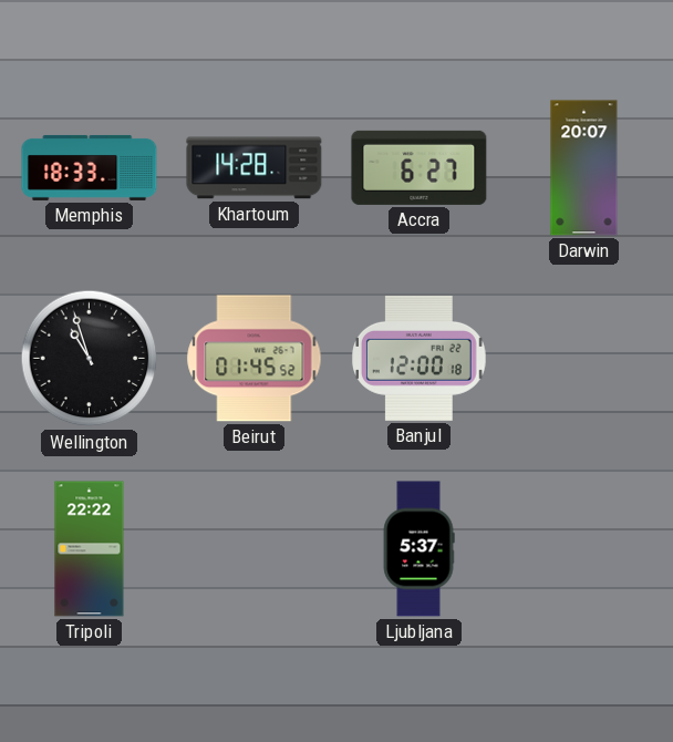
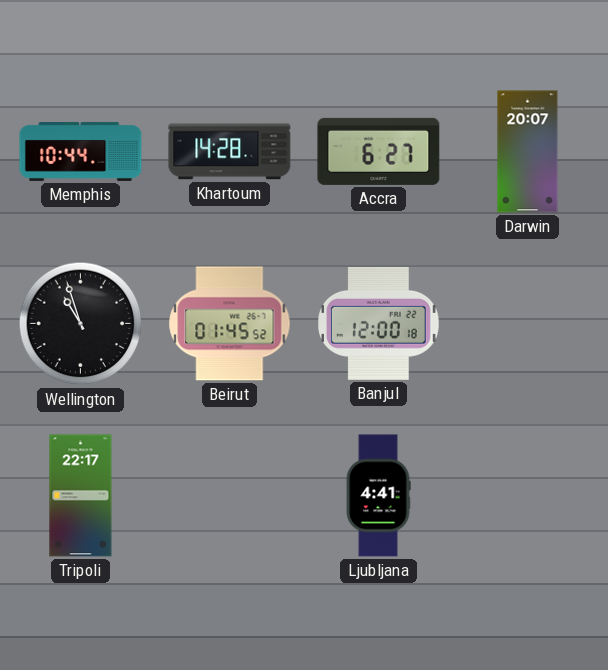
Memphis: 18:33 -> 10:44 (81, 151)
Tripoli: 22:22 -> 22:17 (81, 496)
Ljubljana: 5:37 -> 4:41 (378, 496)
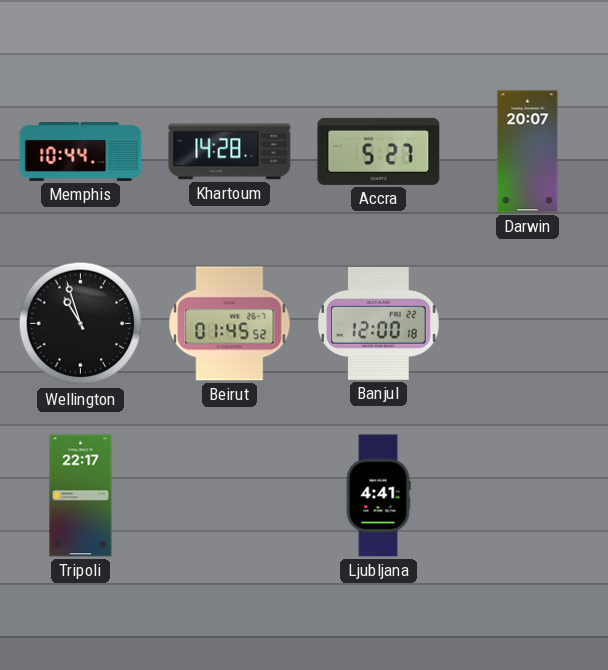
Accra: 6:27 -> 5:27 (379, 151)
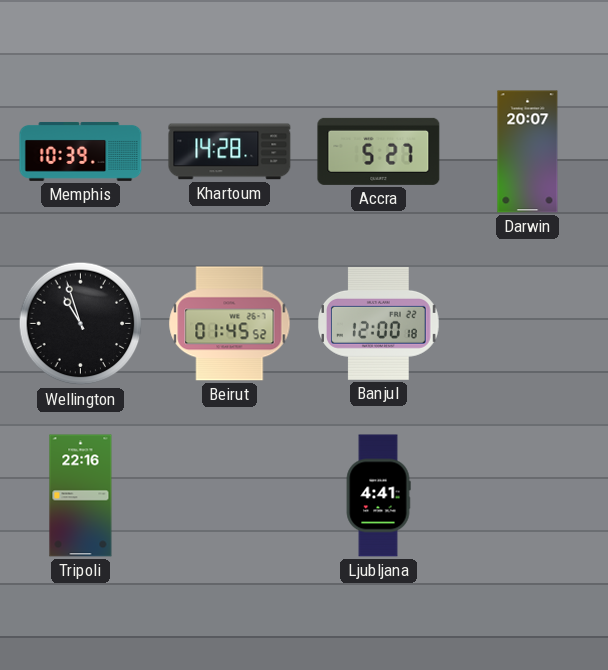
Memphis: 10:44 -> 10:39 (81, 151)
Tripoli: 22:17 -> 22:16 (81, 496)
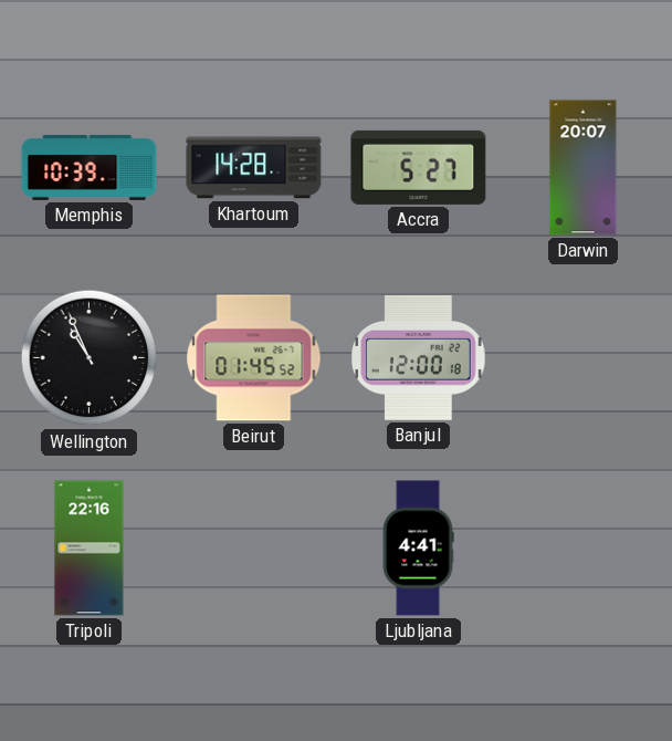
Wellington: 10:57 -> 10:56 (90, 358)
